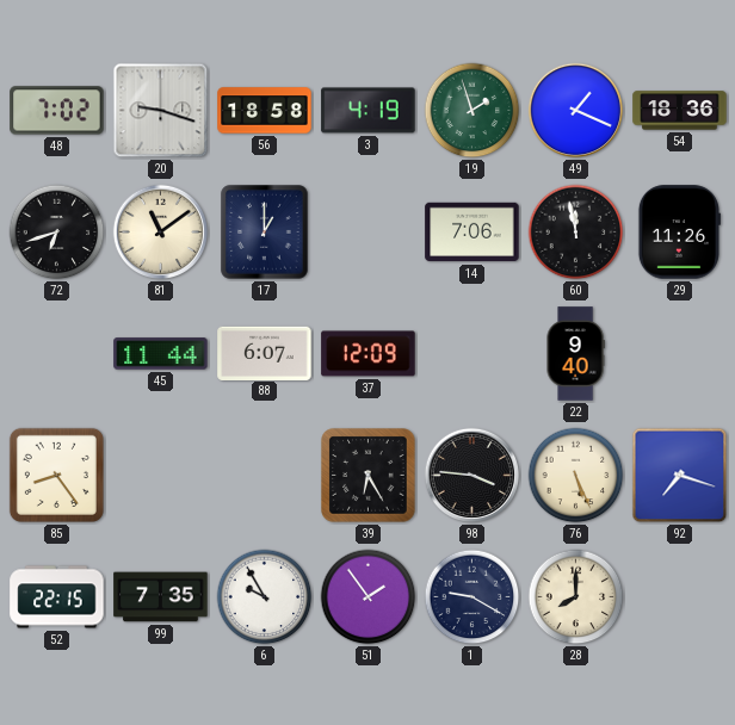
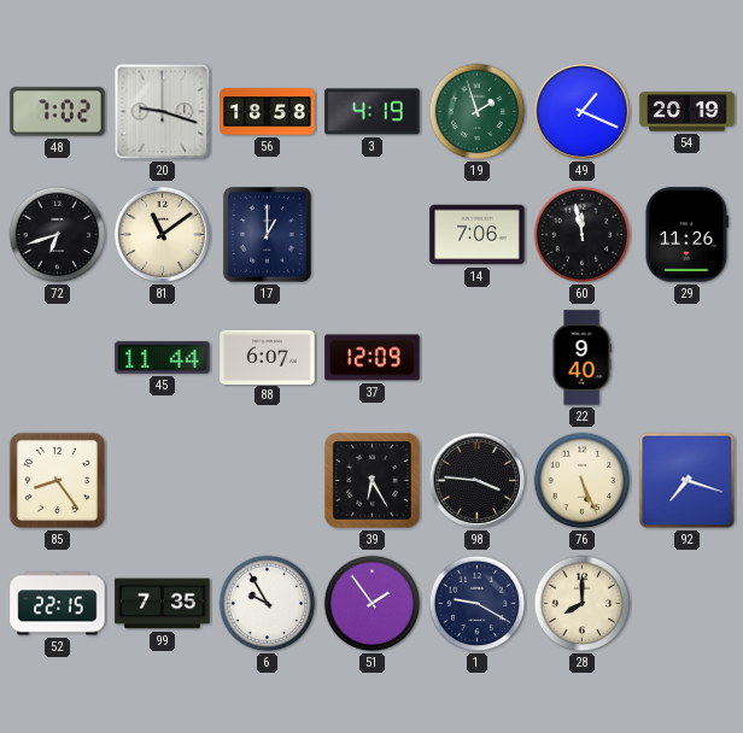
54: 18:36 -> 20:19 (688, 112)
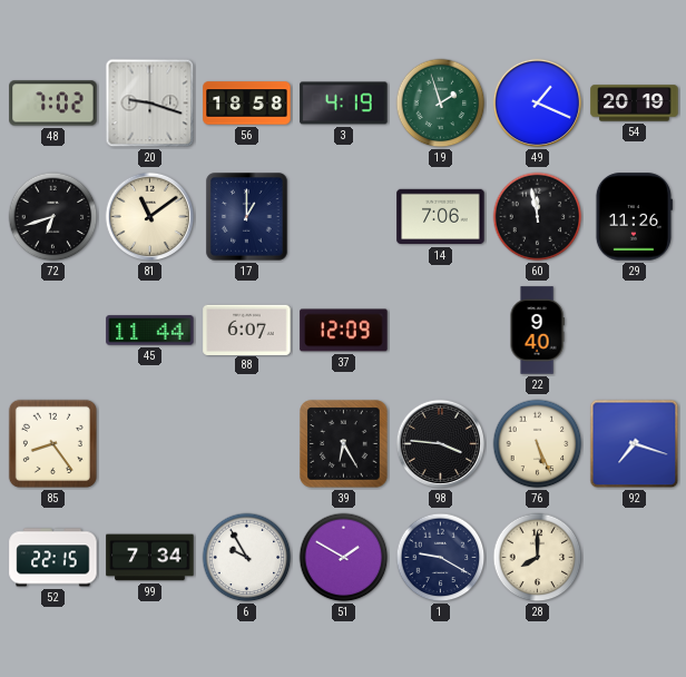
99: 7:35 -> 7:34 (150, 558)
51: 1:54 -> 1:50 (344, 558)
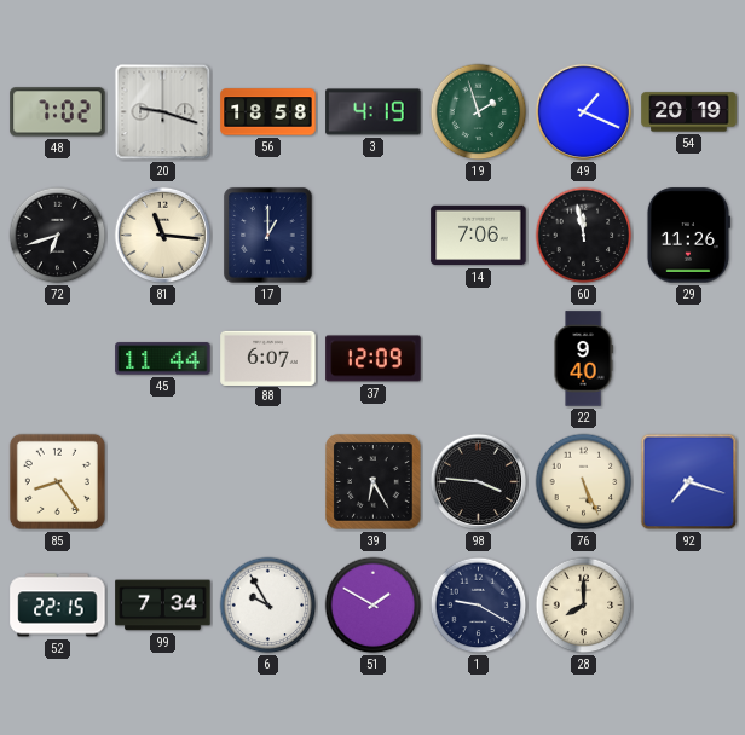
81: 11:09 -> 11:16 (163, 236)
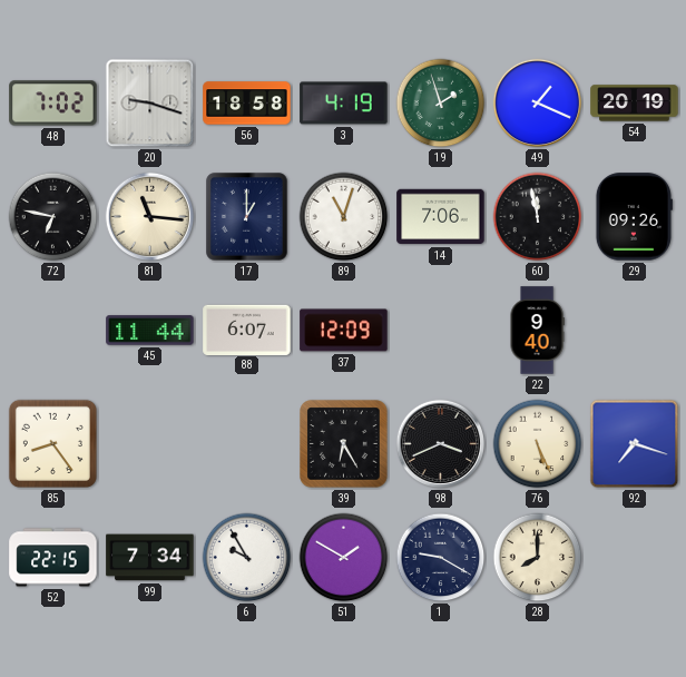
72: 6:42 -> 6:47 (53, 217)
89: none -> 11:03 (344, 217)
29: 11:26 -> 09:26 (634, 217)
98: 3:46 -> 3:41 (441, 444)
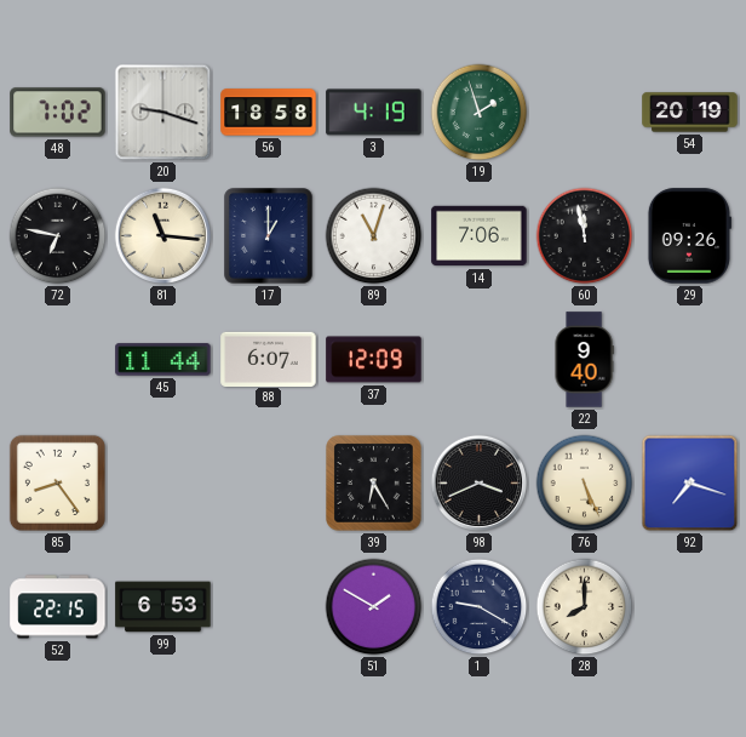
49: 1:19 -> none (538, 104)
99: 7:34 -> 6:53 (163, 607)
6: 9:55 -> none (247, 558)
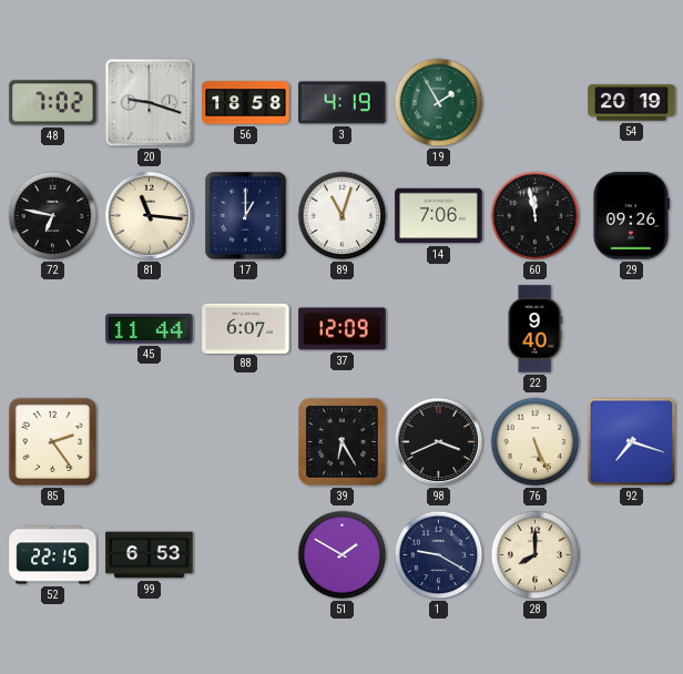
19: 1:57 -> 1:55 (439, 103)
85: 8:24 -> 2:24 (52, 441)
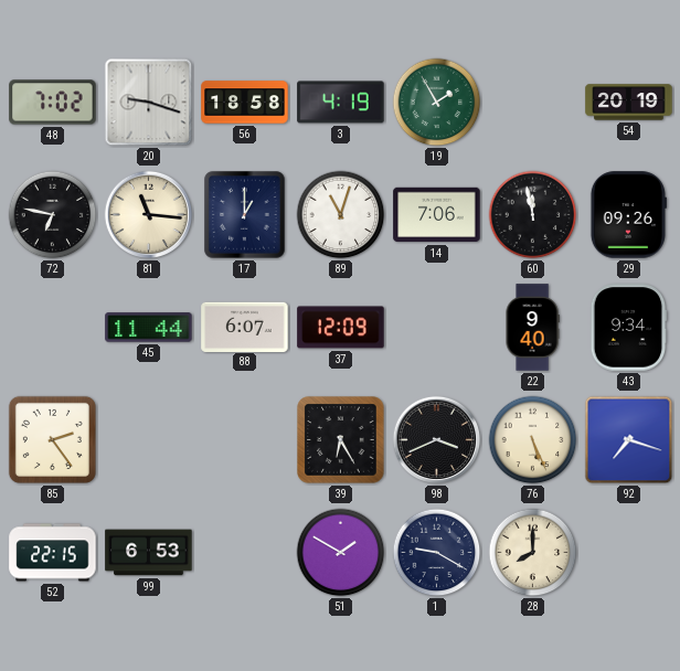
43: none -> 9:34 (628, 328)
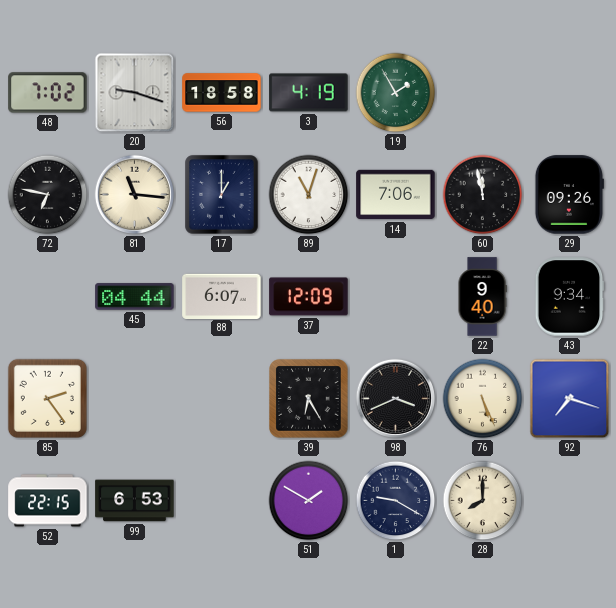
54: 20:19 -> none (629, 103)
45: 11:44 -> 04:44 (135, 297)
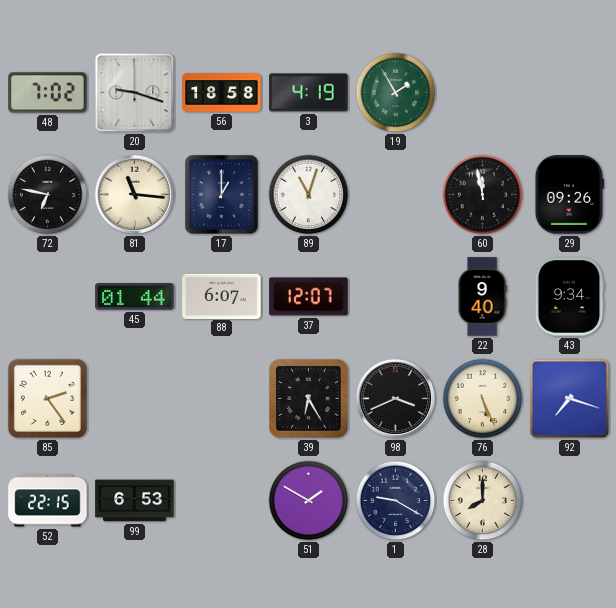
14: 7:06 -> none (396, 195)
45: 04:44 -> 01:44 (135, 297)
37: 12:09 -> 12:07 (309, 297)
